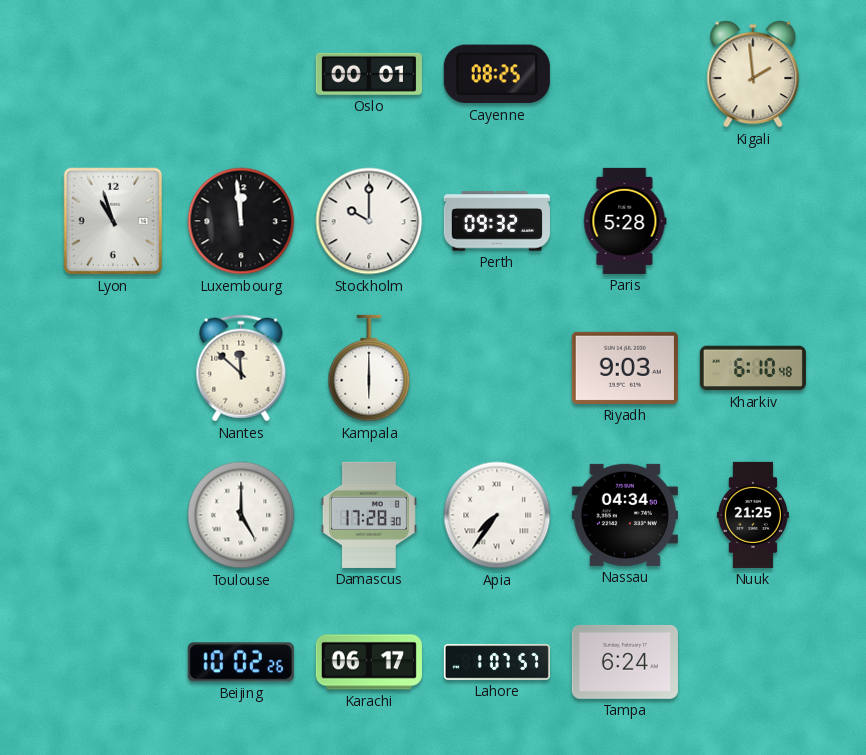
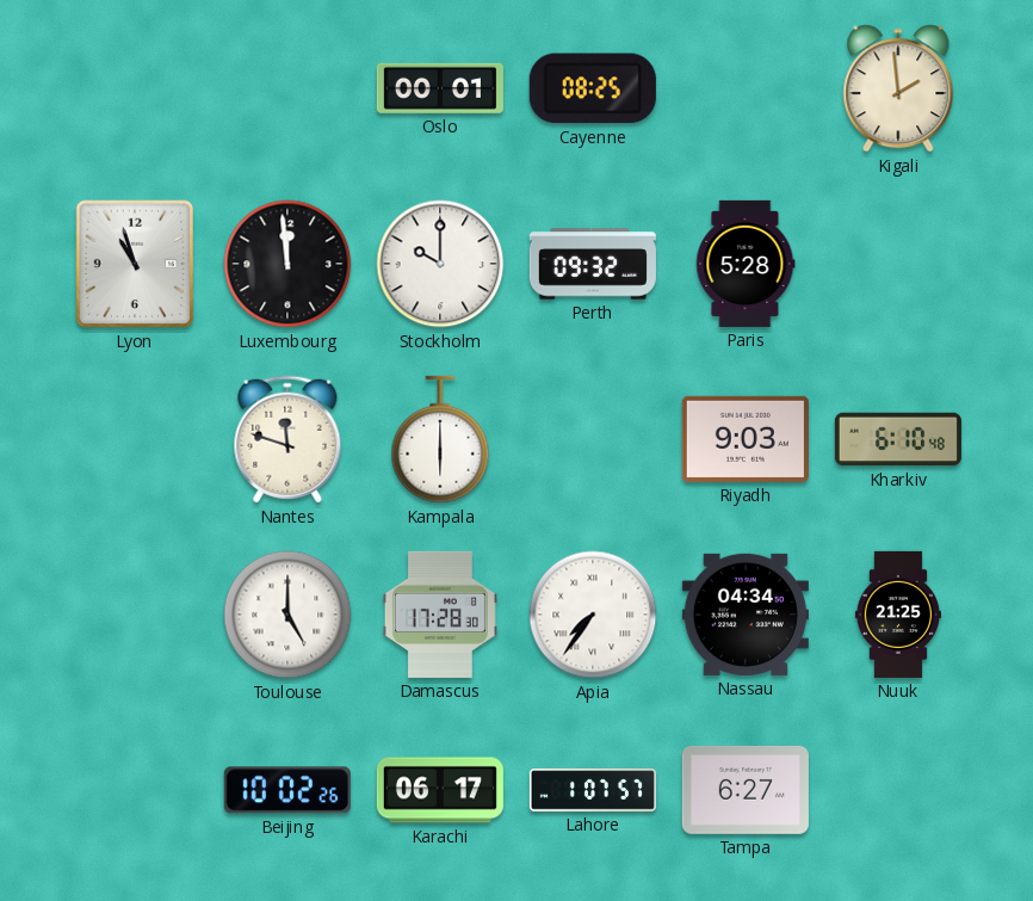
Nantes: 11:52 -> 11:48 (287, 439)
Tampa: 6:24 -> 6:27 (746, 790)
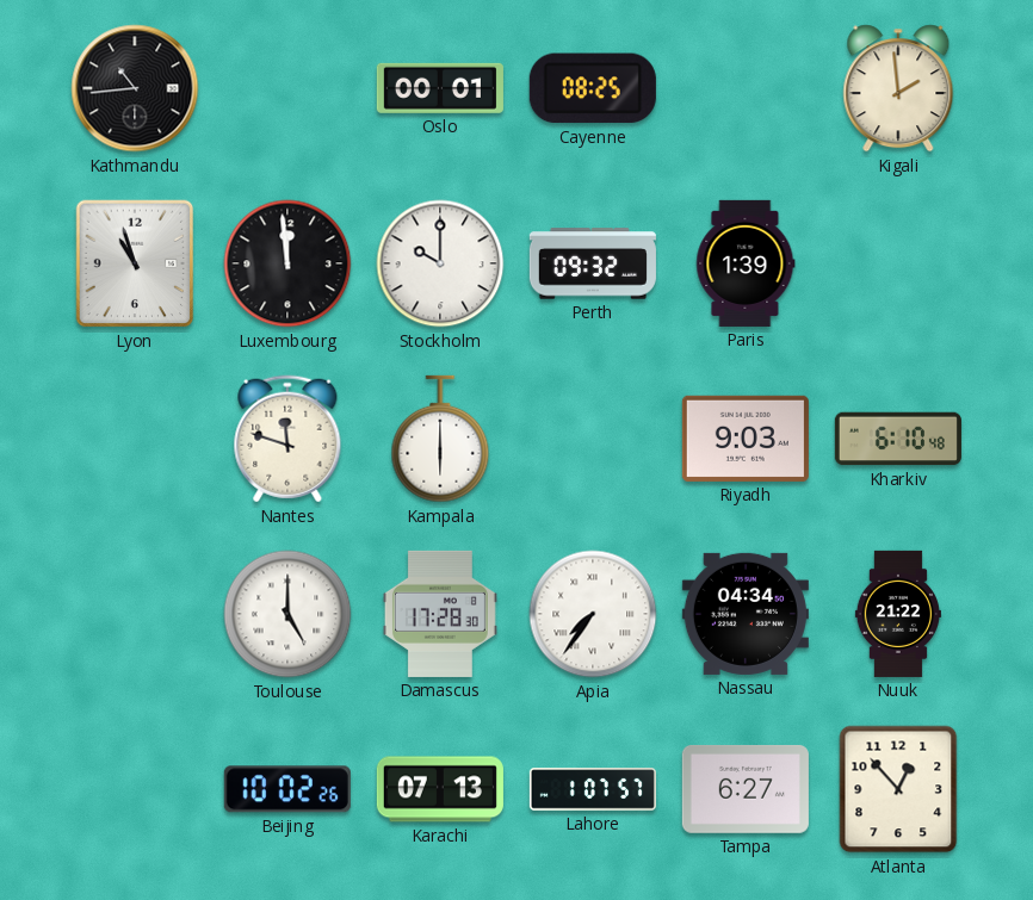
Kathmandu: none -> 10:44 (135, 88)
Paris: 5:28 -> 1:39 (746, 263)
Nuuk: 21:25 -> 21:22 (898, 614)
Karachi: 06:17 -> 07:13 (440, 789)
Atlanta: none -> 12:53 (898, 789)
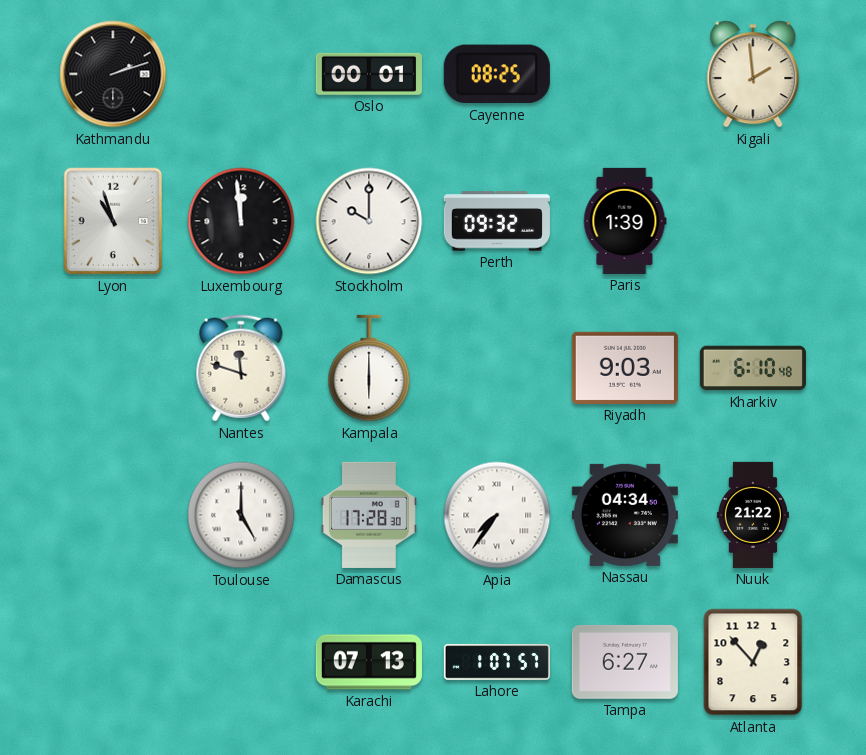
Kathmandu: 10:44 -> 2:12 (113, 74)
Beijing: 10:02 -> none (287, 789)
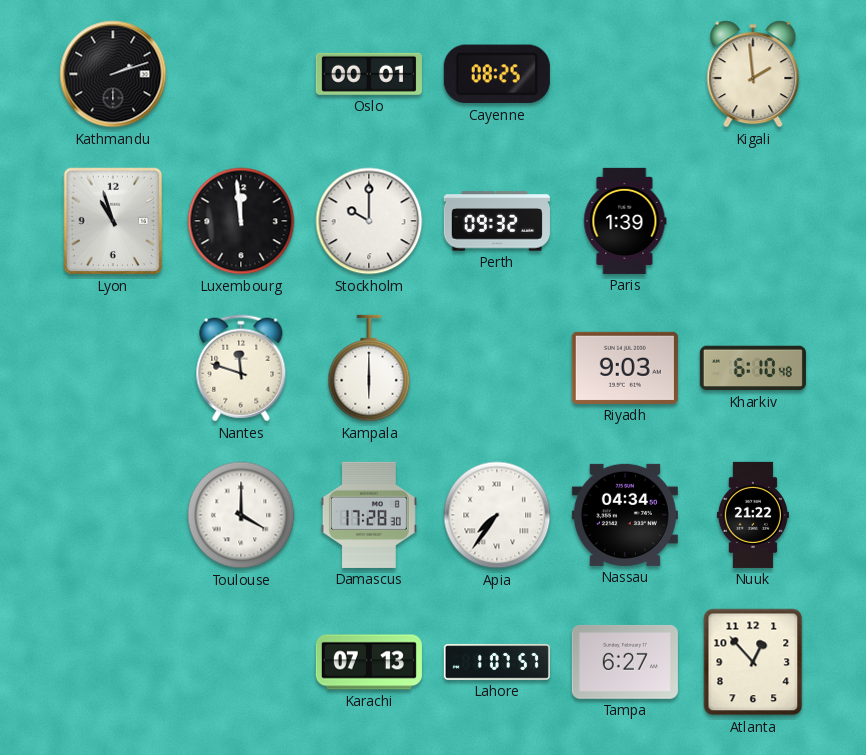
Toulouse: 5:00 -> 4:00 (241, 515)
